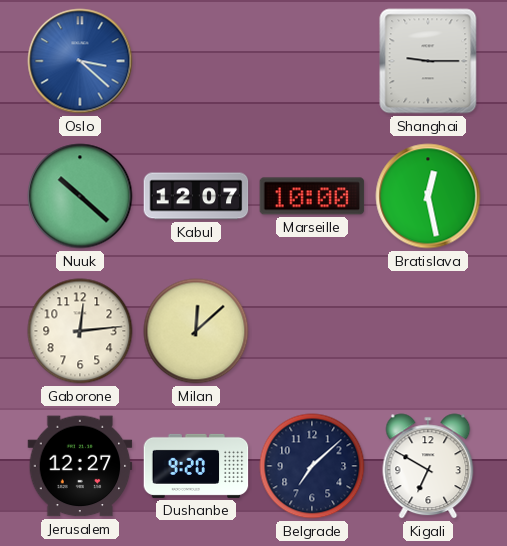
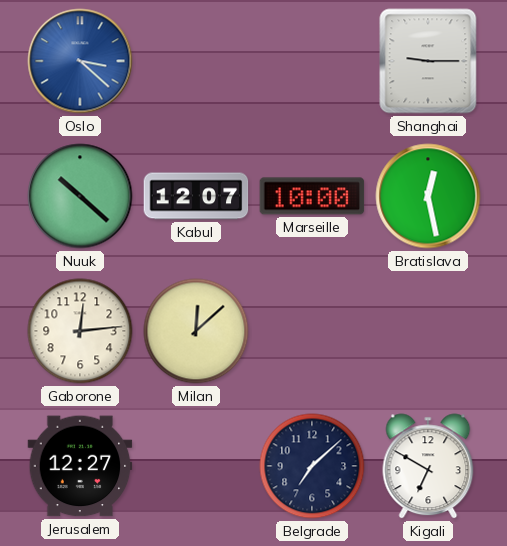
Dushanbe: 9:20 -> none (196, 466)
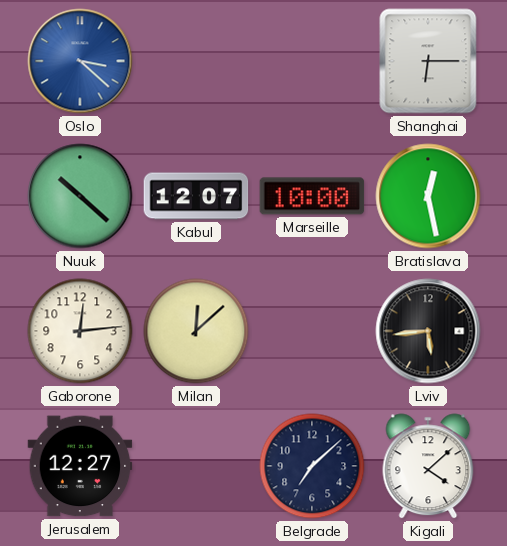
Shanghai: 9:15 -> 6:15 (428, 61)
Lviv: none -> 5:44 (428, 331)
Kigali: 6:50 -> 4:08 (428, 466)
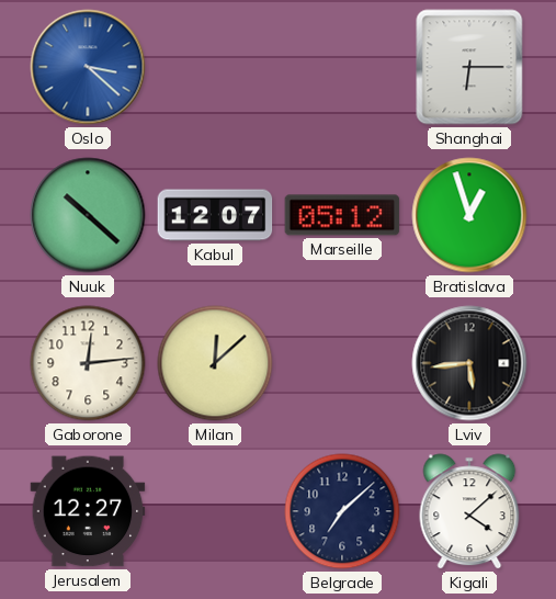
Marseille: 10:00 -> 05:12 (342, 215)
Bratislava: 12:28 -> 12:57 (469, 215)
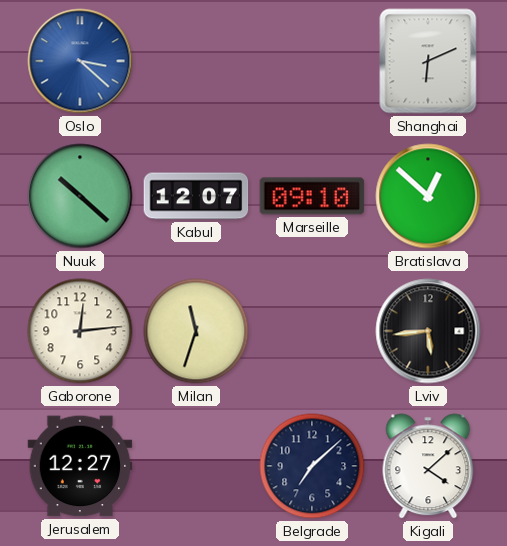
Shanghai: 6:15 -> 6:11 (428, 61)
Marseille: 05:12 -> 09:10 (312, 196)
Bratislava: 12:57 -> 12:52 (428, 196)
Milan: 12:08 -> 11:33 (196, 331)
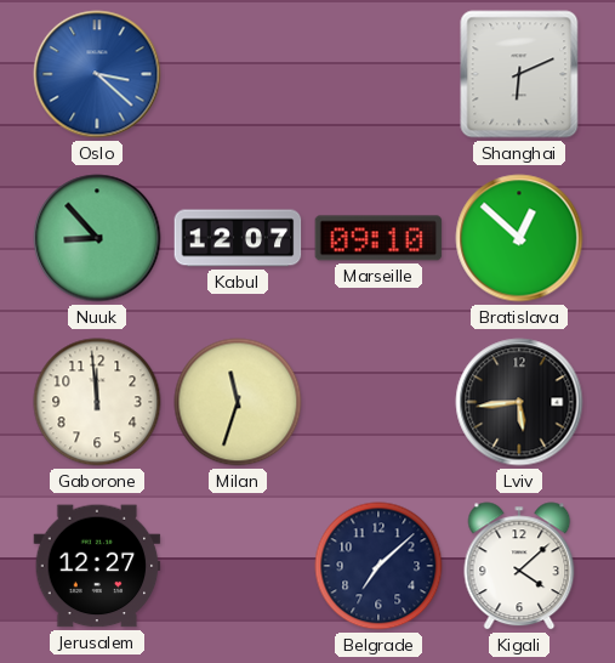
Nuuk: 10:22 -> 8:53 (97, 238)
Gaborone: 12:14 -> 11:59 (97, 402)
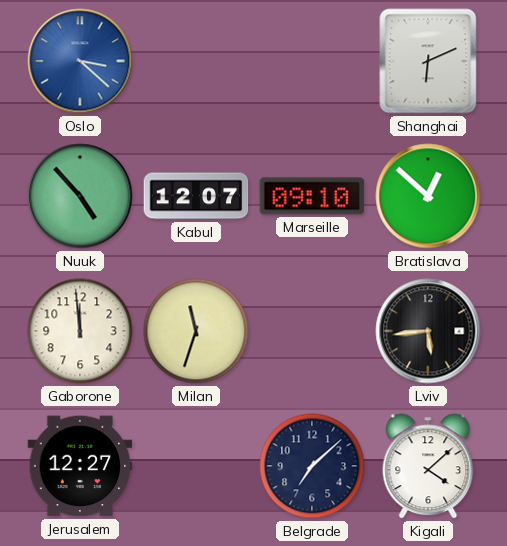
Nuuk: 8:53 -> 4:53 (80, 196)
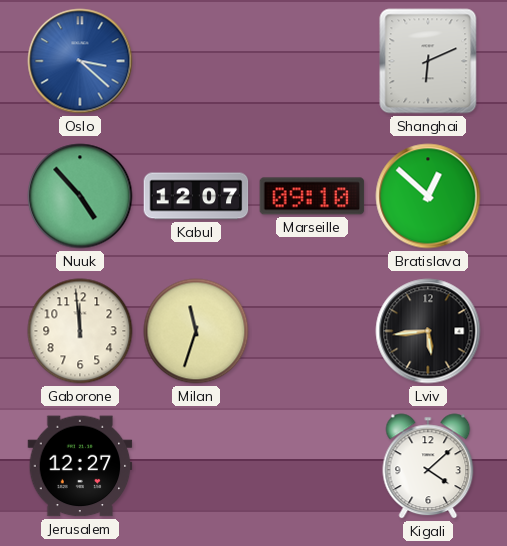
Belgrade: 7:08 -> none (312, 466)
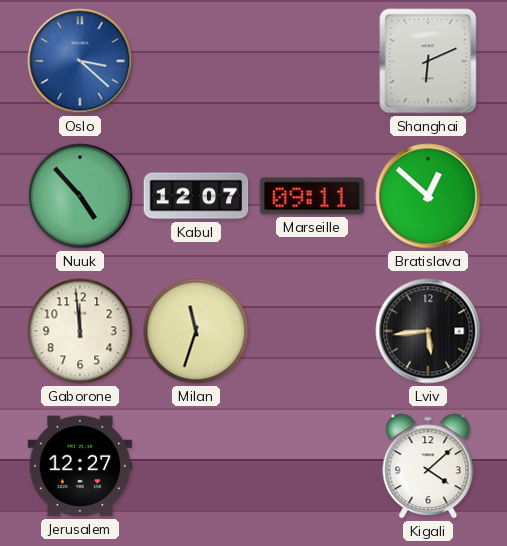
Marseille: 09:10 -> 09:11 (312, 196)
